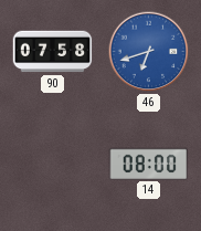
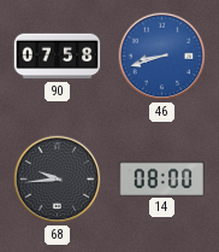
46: 6:42 -> 8:42 (162, 57)
68: none -> 9:44 (58, 180)
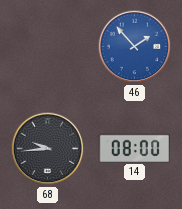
90: 07:58 -> none (58, 57)
46: 8:42 -> 1:53 (135, 47)
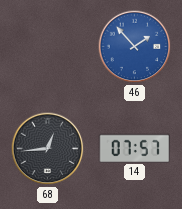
68: 9:44 -> 12:44 (48, 149)
14: 08:00 -> 07:57 (135, 148)
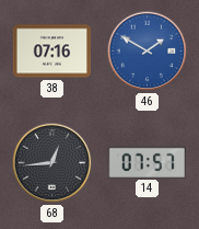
38: none -> 07:16 (52, 51)
46: 1:53 -> 1:50 (148, 51)
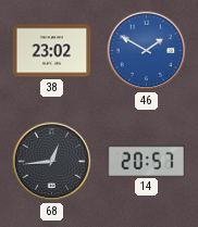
38: 07:16 -> 23:02 (52, 51)
14: 07:57 -> 20:57 (147, 161)
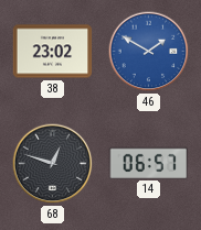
68: 12:44 -> 12:48 (53, 164)
14: 20:57 -> 06:57 (149, 163)
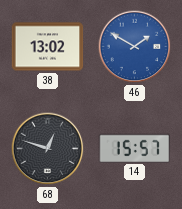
38: 23:02 -> 13:02 (48, 47)
14: 06:57 -> 15:57 (135, 148)
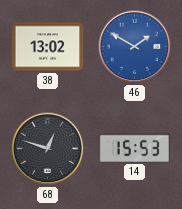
14: 15:57 -> 15:53 (135, 148)
